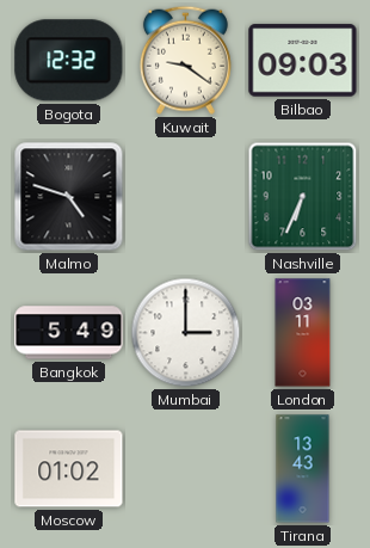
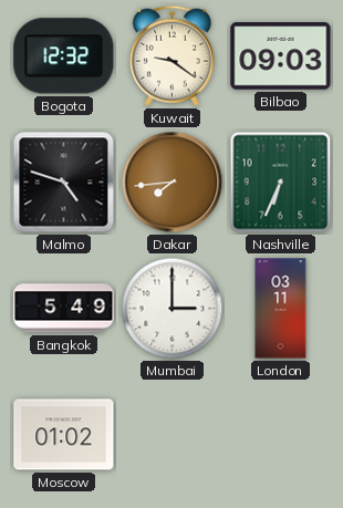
Dakar: none -> 7:44 (173, 183)
Tirana: 13:43 -> none (303, 469)
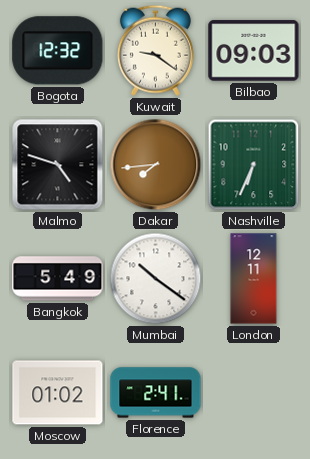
Mumbai: 3:00 -> 10:21 (156, 279)
London: 03:11 -> 12:11 (254, 279)
Florence: none -> 2:41 (156, 393)
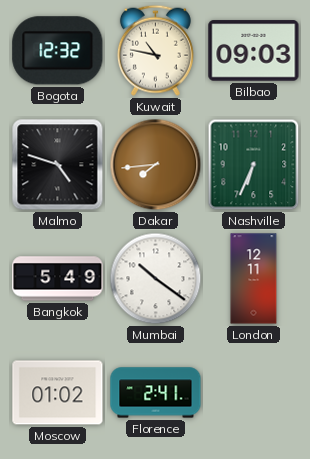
Kuwait: 9:21 -> 10:47 (155, 50)
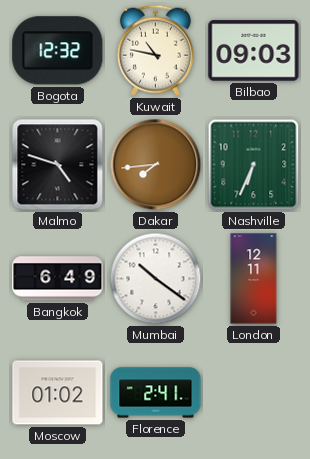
Bangkok: 5:49 -> 6:49 (58, 279)
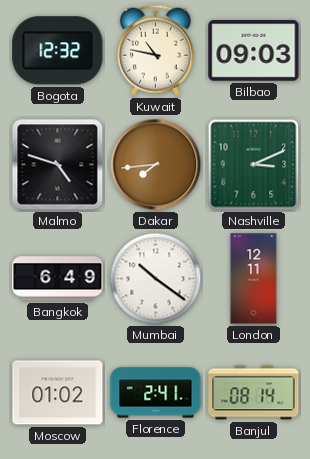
Nashville: 6:34 -> 3:11 (254, 165)
Banjul: none -> 08:14 (254, 393)
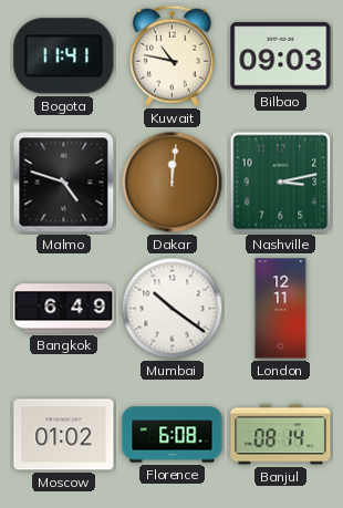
Bogota: 12:32 -> 11:41 (64, 56)
Dakar: 7:44 -> 12:01 (173, 183)
Nashville: 3:11 -> 3:13 (281, 183)
Florence: 2:41 -> 6:08 (173, 435)
